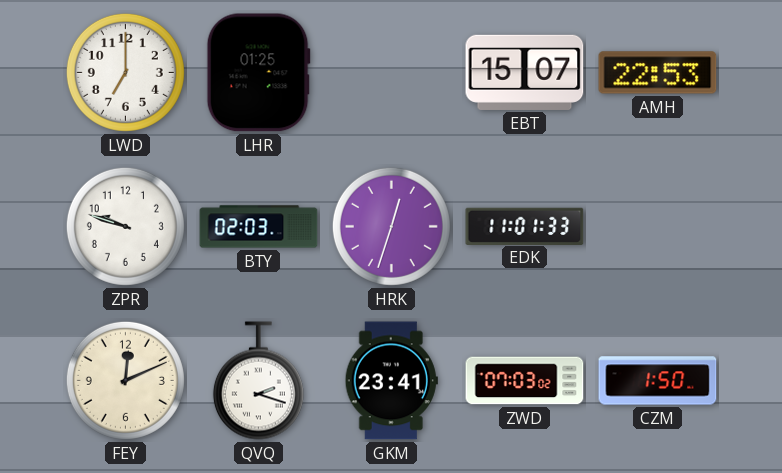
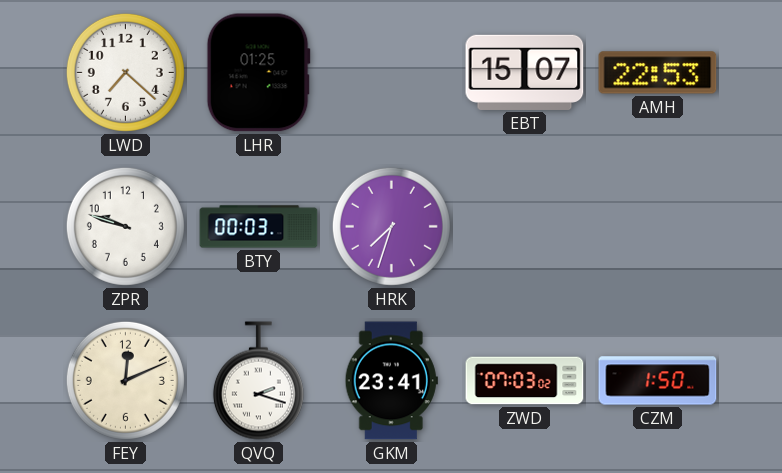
LWD: 7:00 -> 7:22 (125, 72)
BTY: 02:03 -> 00:03 (259, 227)
HRK: 12:33 -> 7:33 (391, 226)
EDK: 11:01 -> none (525, 226)
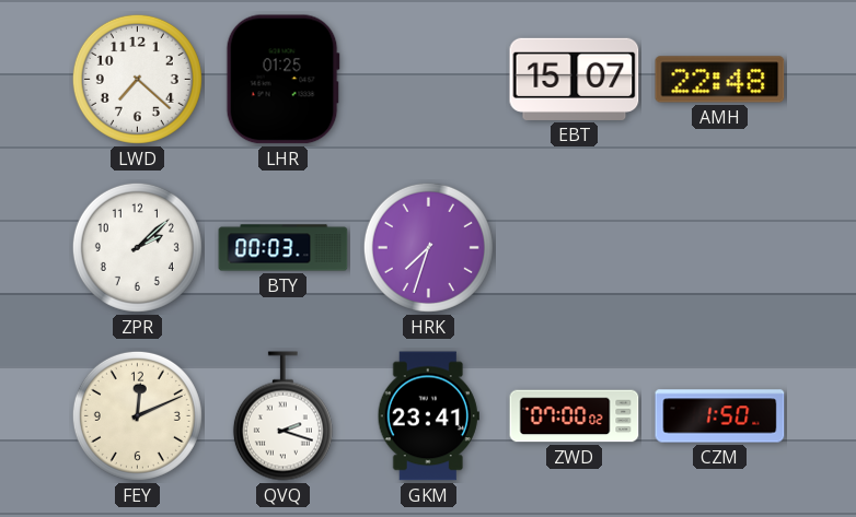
AMH: 22:53 -> 22:48 (720, 80)
ZPR: 9:48 -> 2:08 (137, 247)
ZWD: 07:03 -> 07:00 (575, 416)
